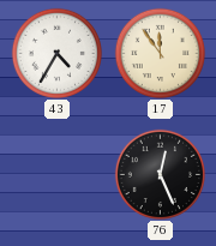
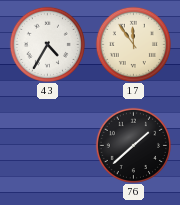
76: 12:26 -> 1:38 (133, 145)
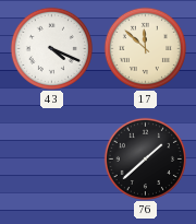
43: 4:35 -> 4:19 (51, 48)
17: 11:54 -> 11:52 (145, 48)
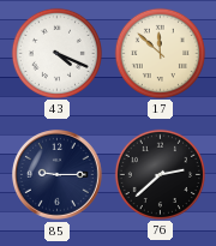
85: none -> 9:15 (58, 175)
76: 1:38 -> 2:38 (160, 174)
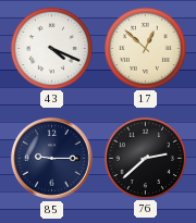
17: 11:52 -> 12:52 (145, 48)
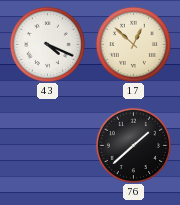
85: 9:15 -> none (52, 159)
76: 2:38 -> 1:38 (133, 145)
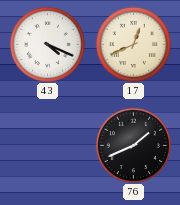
17: 12:52 -> 12:41 (133, 44)
76: 1:38 -> 1:41 (133, 145)
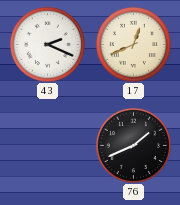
43: 4:19 -> 2:19 (47, 44)
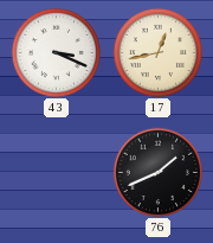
43: 2:19 -> 3:19 (56, 52)
17: 12:41 -> 12:43 (157, 52)
